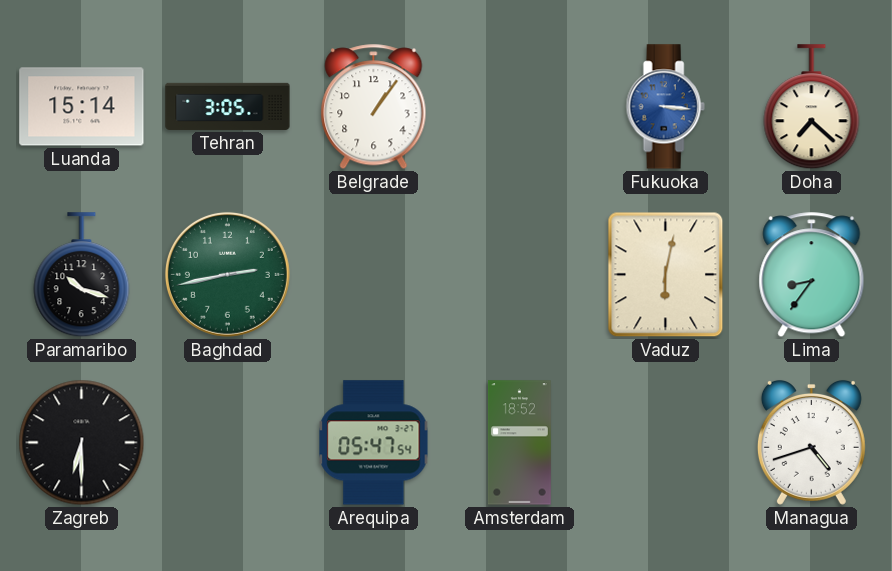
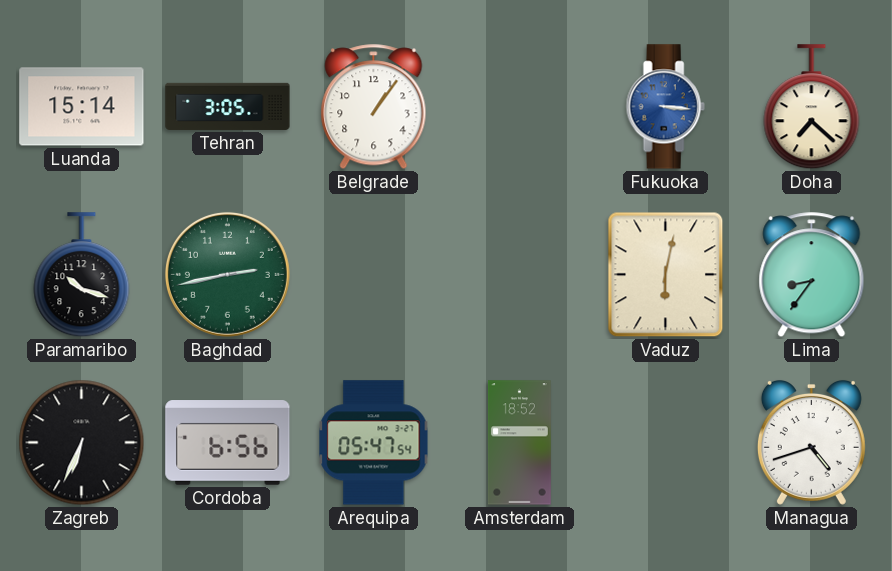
Zagreb: 6:30 -> 6:34 (82, 443)
Cordoba: none -> 6:56 (228, 443)
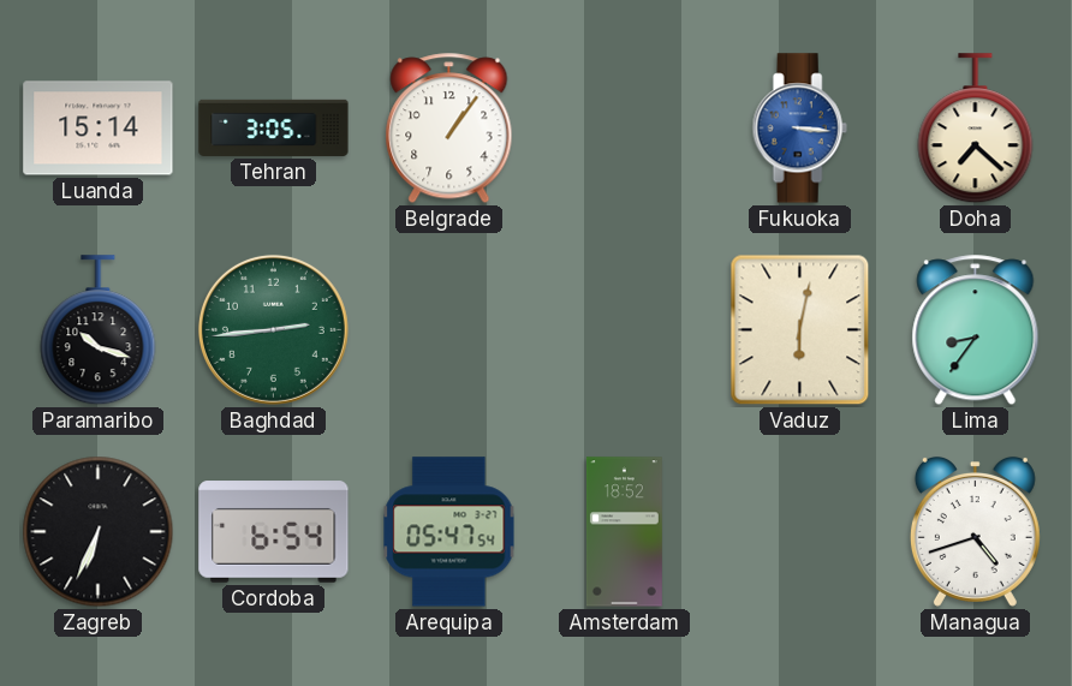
Baghdad: 2:43 -> 2:44 (273, 329)
Cordoba: 6:56 -> 6:54 (274, 532)
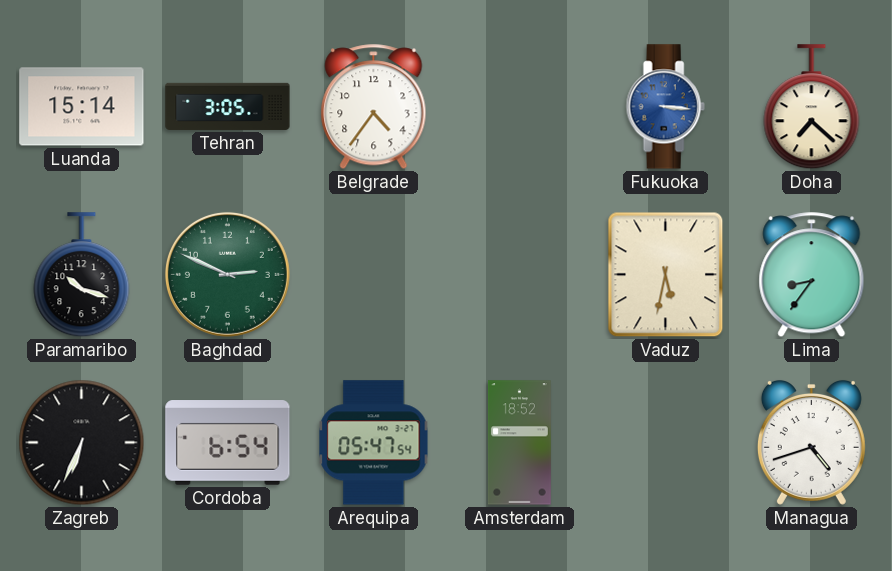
Belgrade: 1:06 -> 4:36 (374, 107)
Baghdad: 2:44 -> 2:49 (227, 274)
Vaduz: 6:02 -> 5:32 (666, 275)
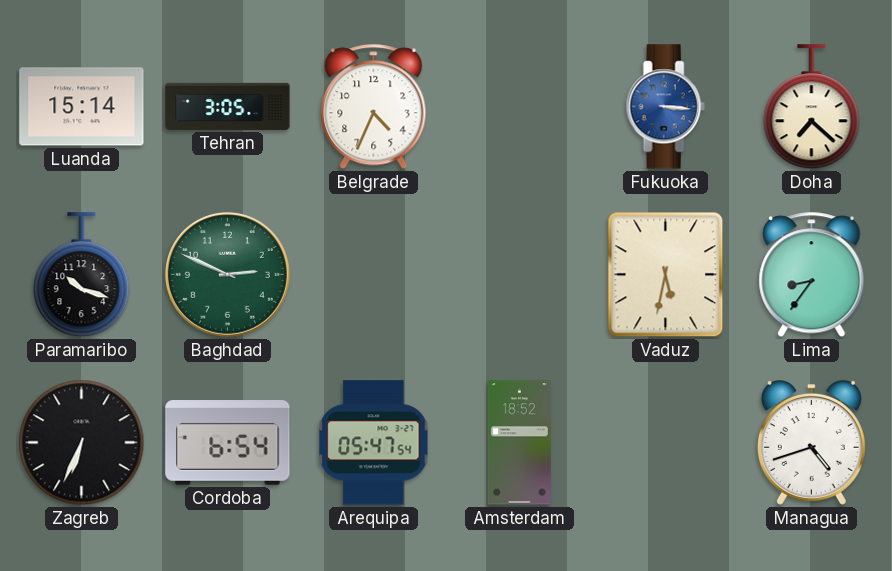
Belgrade: 4:36 -> 4:34 (374, 107)
